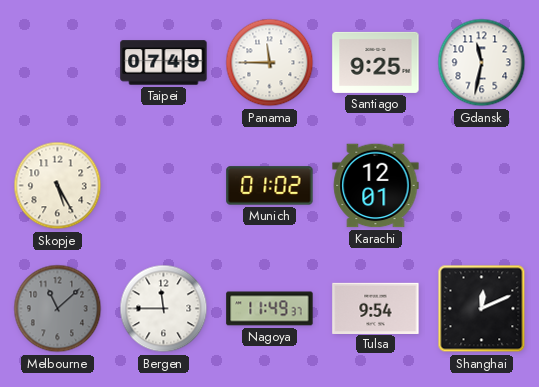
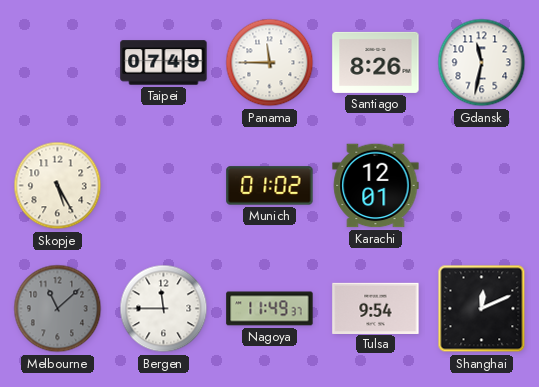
Santiago: 9:25 -> 8:26 (376, 62)
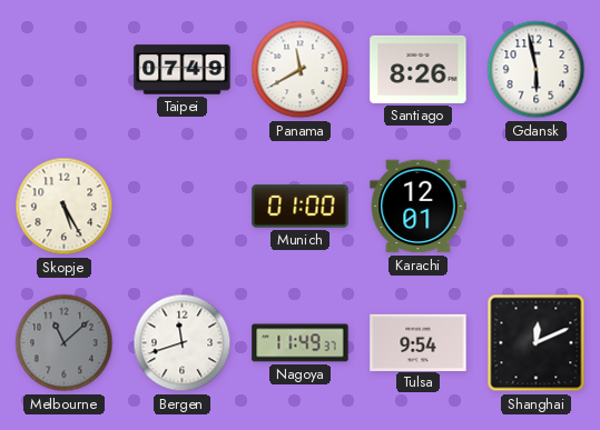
Panama: 11:45 -> 11:40 (301, 70)
Gdansk: 11:32 -> 5:58 (537, 70)
Munich: 01:02 -> 01:00 (301, 207)
Bergen: 11:45 -> 11:42 (183, 343)
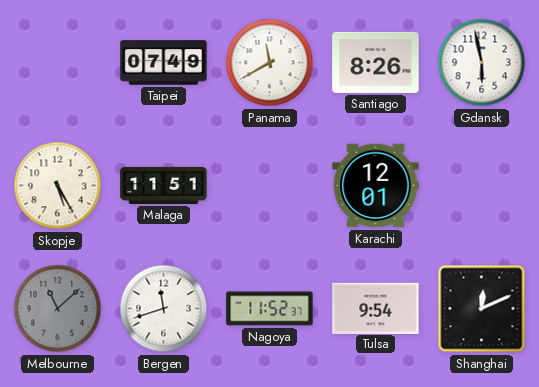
Malaga: none -> 11:51 (164, 185)
Munich: 01:00 -> none (301, 207)
Nagoya: 11:49 -> 11:52 (270, 309)
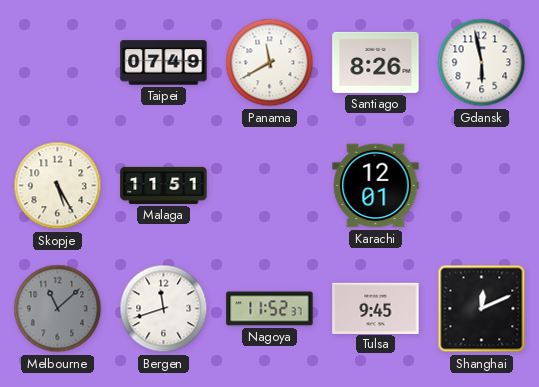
Tulsa: 9:54 -> 9:45 (376, 308)
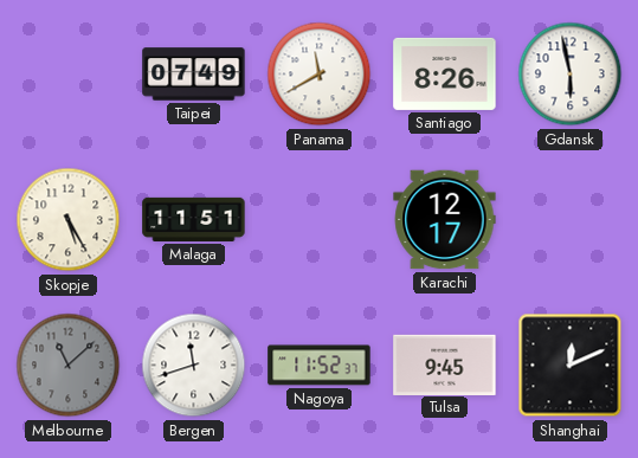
Karachi: 12:01 -> 12:17 (445, 220)
